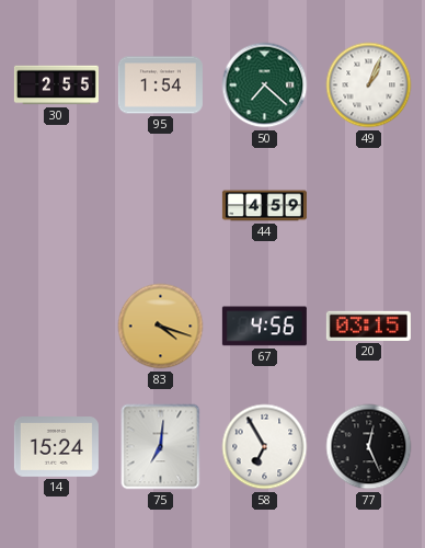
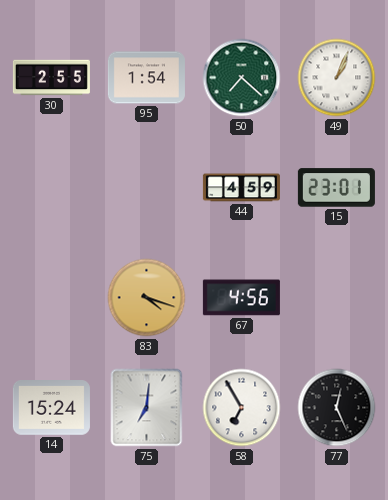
15: none -> 23:01 (336, 188)
20: 03:15 -> none (368, 326)
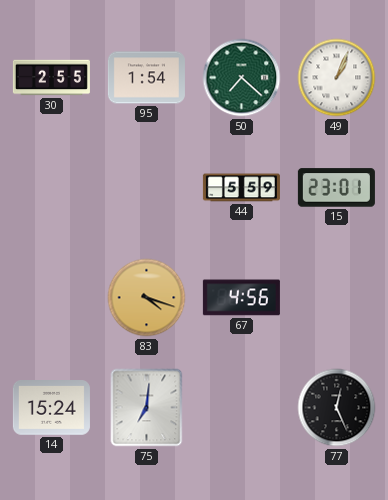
44: 4:59 -> 5:59 (241, 188)
58: 6:55 -> none (242, 408)
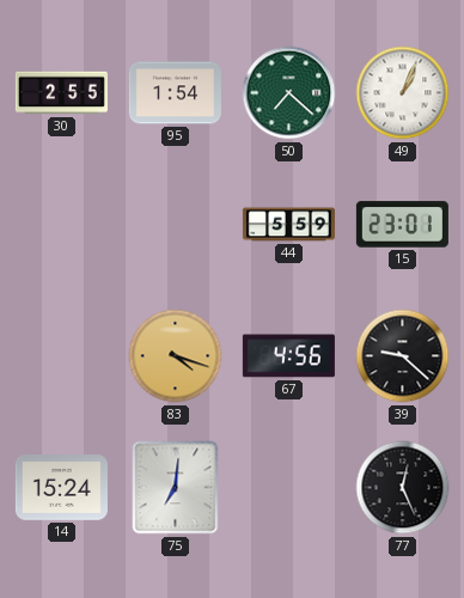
39: none -> 9:22 (403, 356)
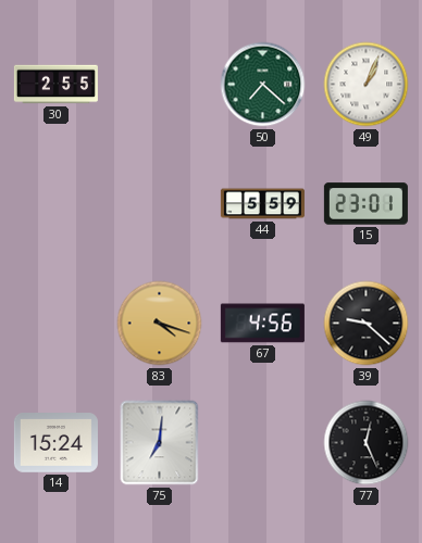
95: 1:54 -> none (175, 93)
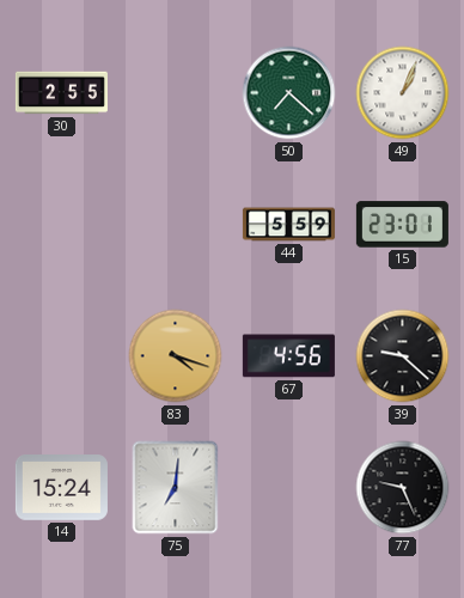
77: 12:26 -> 9:26 (403, 488)
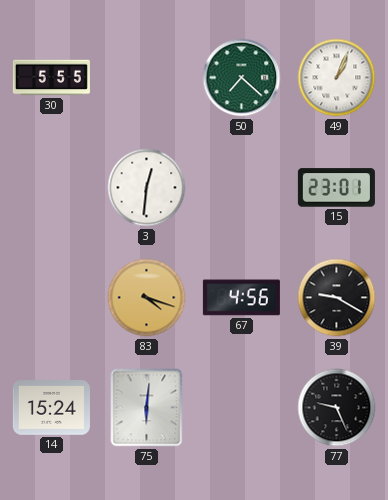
30: 2:55 -> 5:55 (51, 78)
3: none -> 12:31 (147, 188)
44: 5:59 -> none (288, 225)
39: 9:22 -> 9:20 (337, 298)
75: 7:01 -> 6:01 (147, 408)
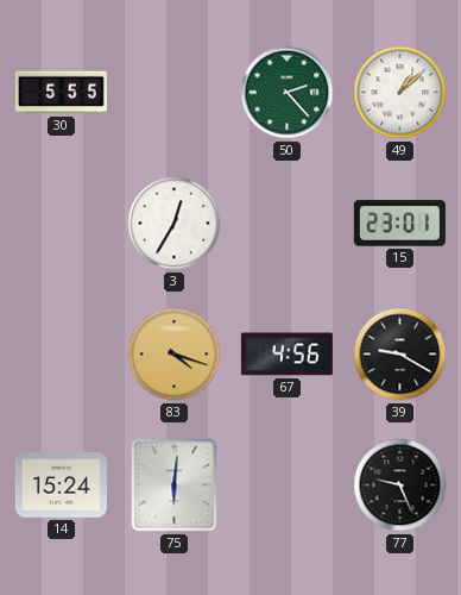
50: 7:22 -> 2:23 (288, 93)
49: 1:04 -> 1:08 (400, 93)
3: 12:31 -> 12:35 (175, 224)
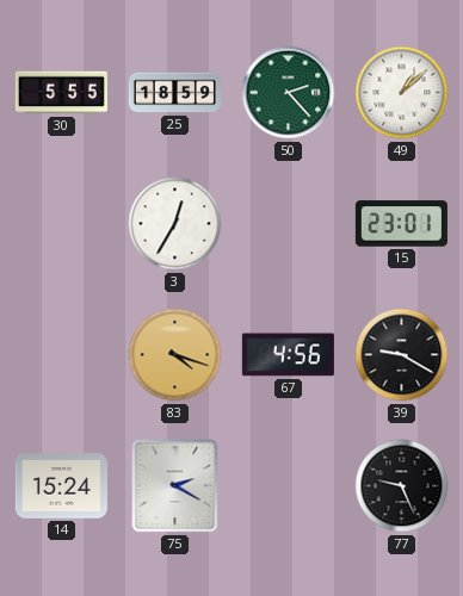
25: none -> 18:59 (174, 93)
75: 6:01 -> 2:20 (175, 486)
